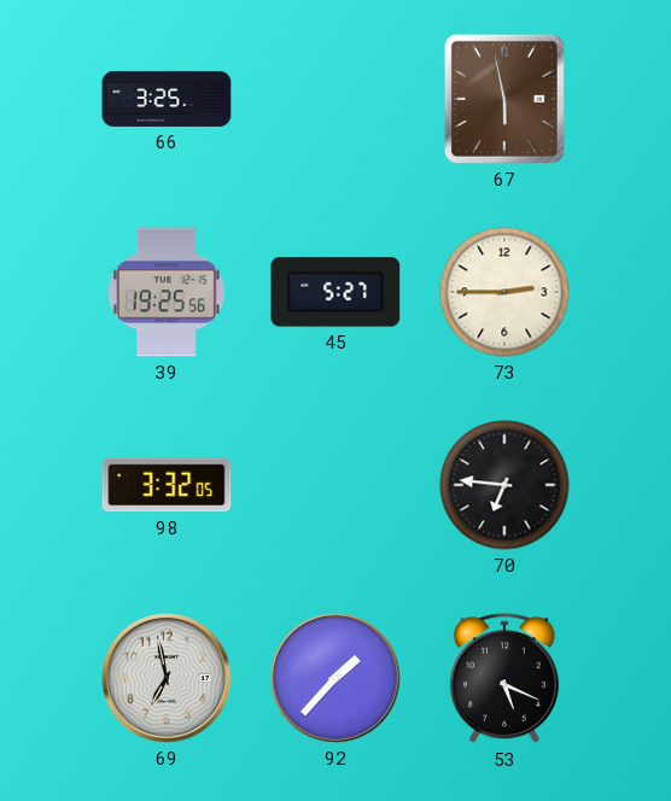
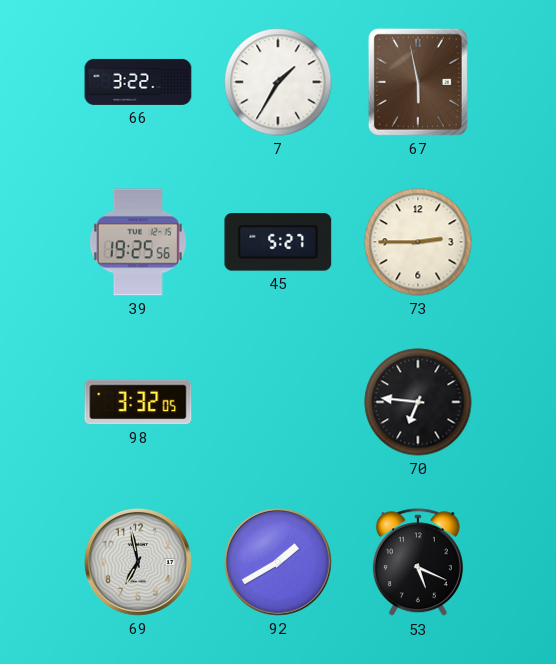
66: 3:25 -> 3:22 (138, 82)
7: none -> 1:35 (278, 82)
92: 1:37 -> 1:40 (279, 563)
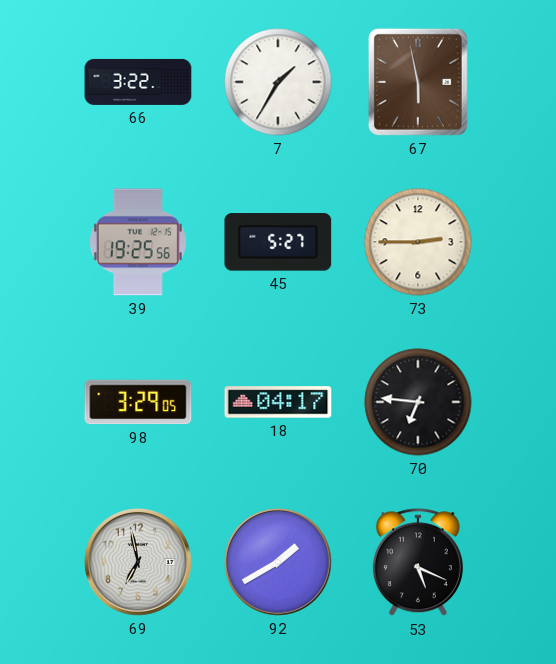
98: 3:32 -> 3:29 (138, 402)
18: none -> 04:17 (278, 402)
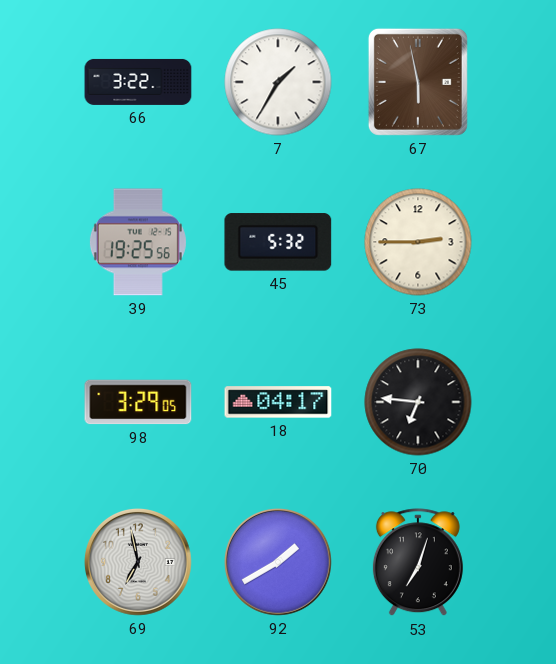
45: 5:27 -> 5:32 (278, 242)
53: 5:19 -> 7:03 (418, 563)
